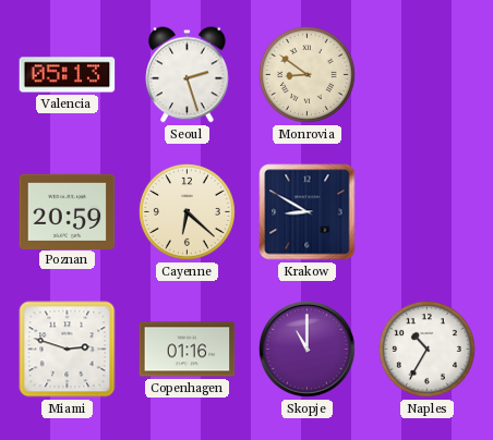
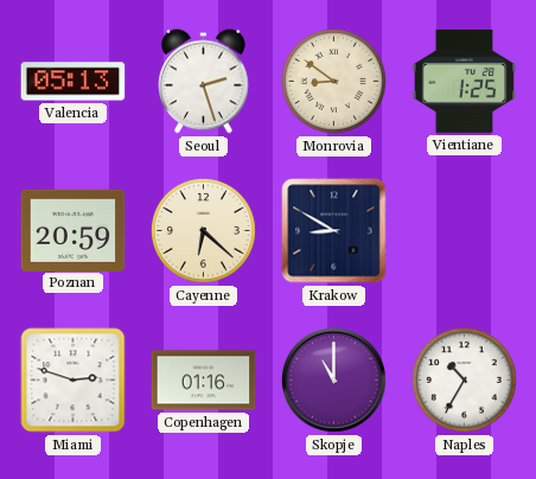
Vientiane: none -> 1:25 (465, 81)
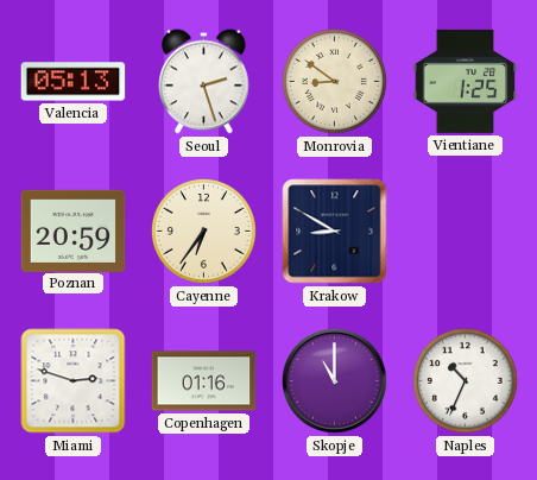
Cayenne: 6:22 -> 6:36 (203, 230)
Naples: 10:35 -> 10:34 (465, 380)
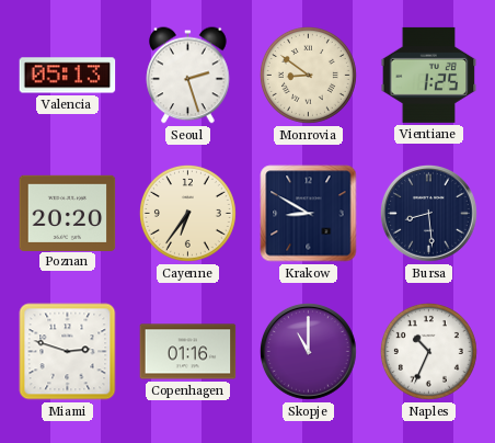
Poznan: 20:59 -> 20:20 (68, 213)
Bursa: none -> 8:29 (428, 213)
